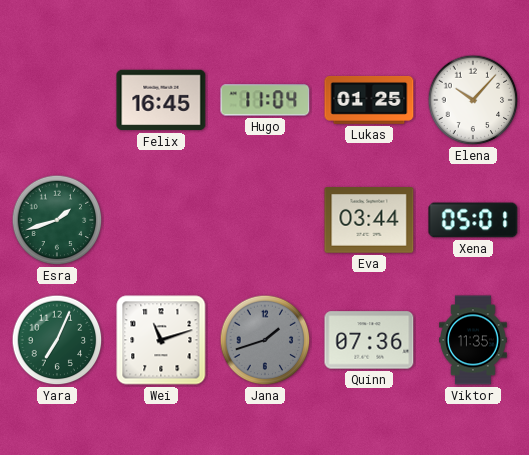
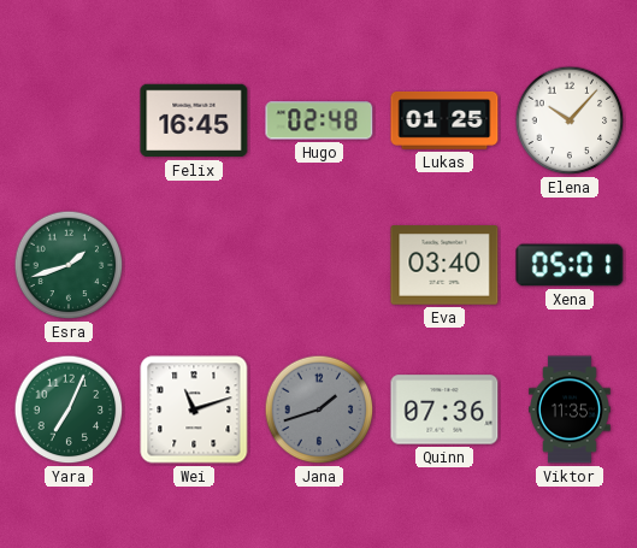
Hugo: 11:04 -> 02:48 (319, 120)
Eva: 03:44 -> 03:40 (444, 265)
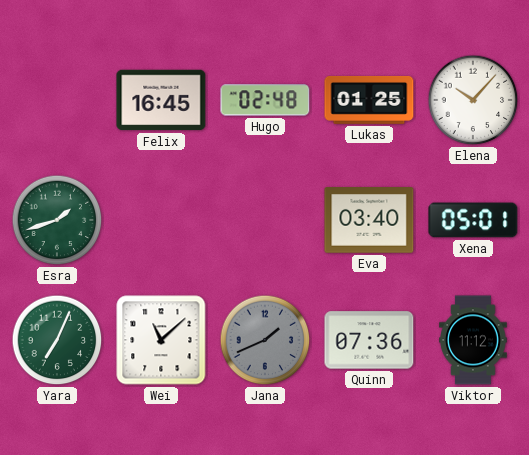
Wei: 11:12 -> 11:08 (161, 340)
Jana: 1:42 -> 1:41 (265, 340)
Viktor: 11:35 -> 11:12 (473, 340)
